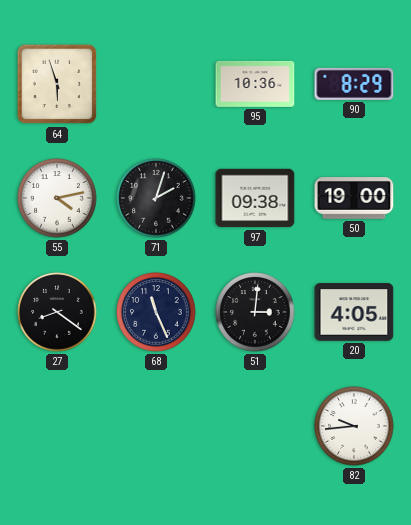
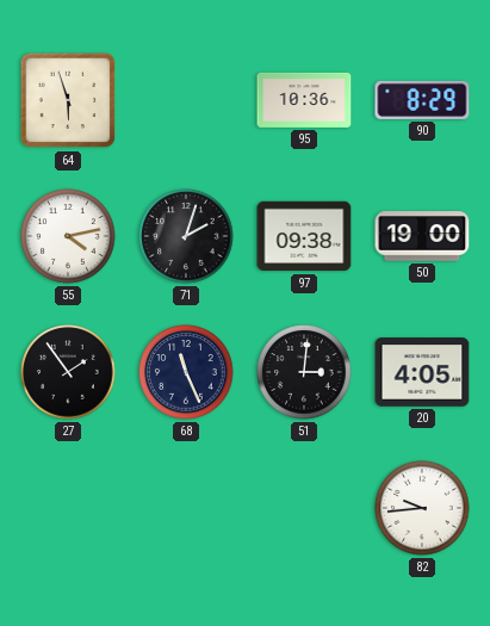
27: 8:21 -> 1:54 (68, 372)
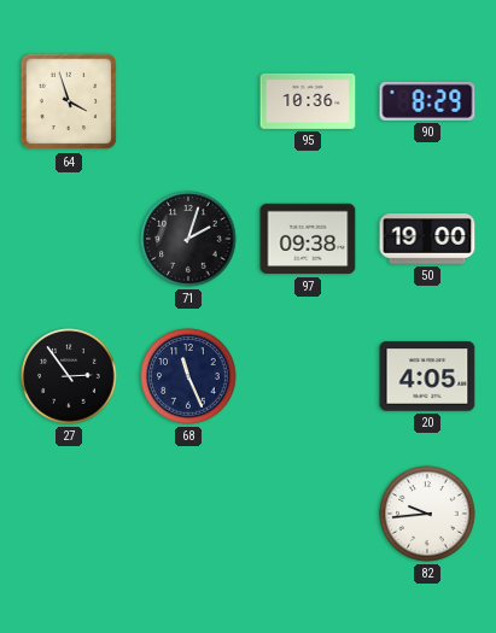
64: 5:57 -> 3:57 (69, 101)
55: 4:13 -> none (68, 236)
27: 1:54 -> 2:54 (69, 376)
51: 3:01 -> none (304, 372)
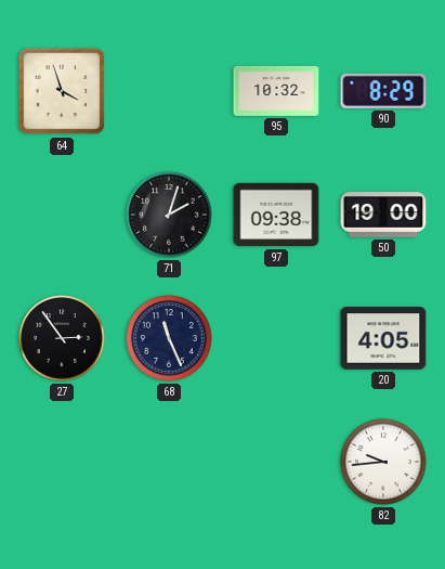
95: 10:36 -> 10:32 (276, 91)
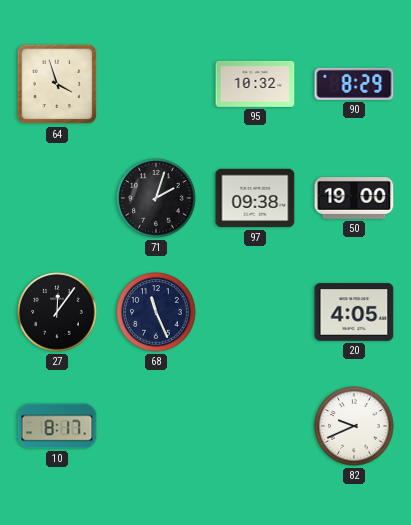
27: 2:54 -> 12:06 (57, 312)
10: none -> 8:17 (57, 426)
82: 9:44 -> 9:41 (354, 426)
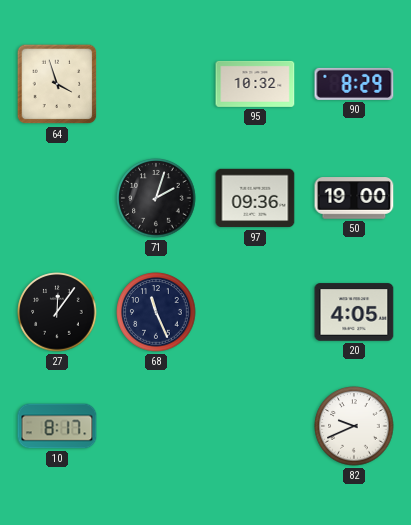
97: 09:38 -> 09:36 (255, 198)
